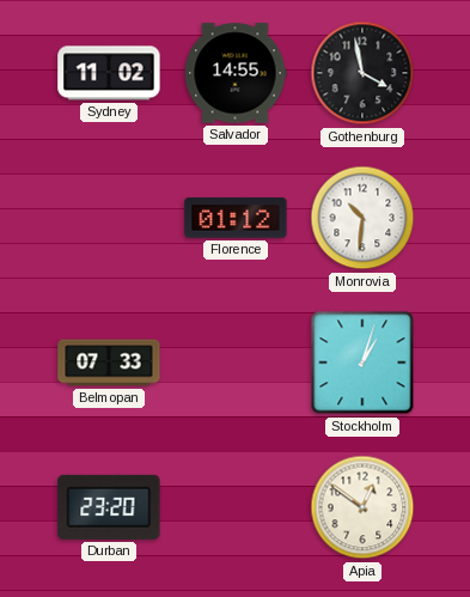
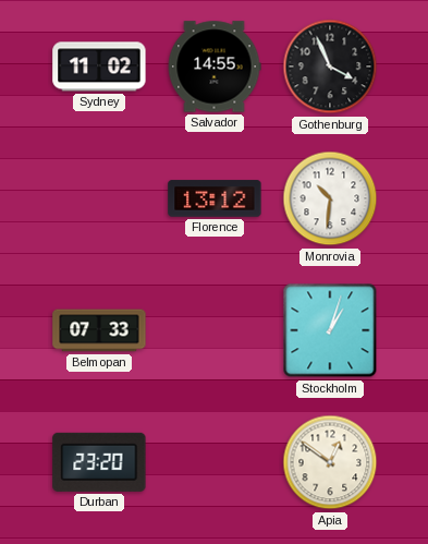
Gothenburg: 3:58 -> 3:56 (330, 67)
Florence: 01:12 -> 13:12 (215, 198)
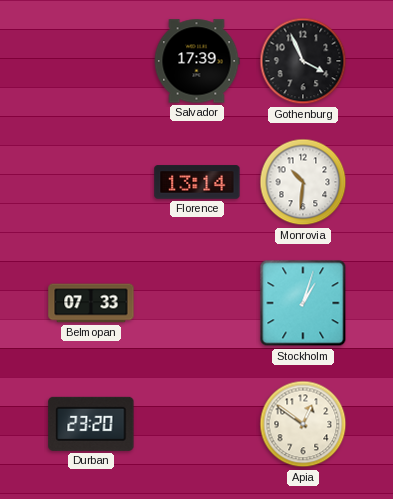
Sydney: 11:02 -> none (99, 67)
Salvador: 14:55 -> 17:39 (197, 61)
Florence: 13:12 -> 13:14 (197, 182)
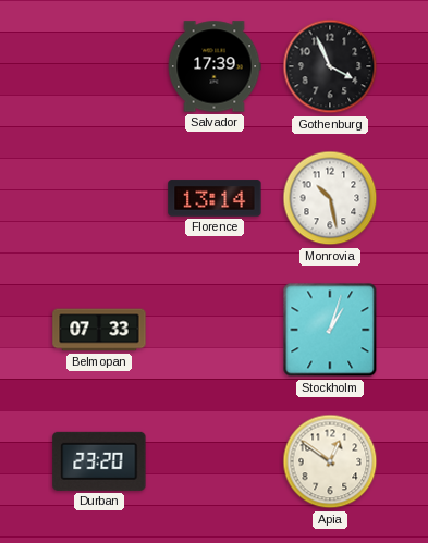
Monrovia: 10:31 -> 10:28 (330, 198)
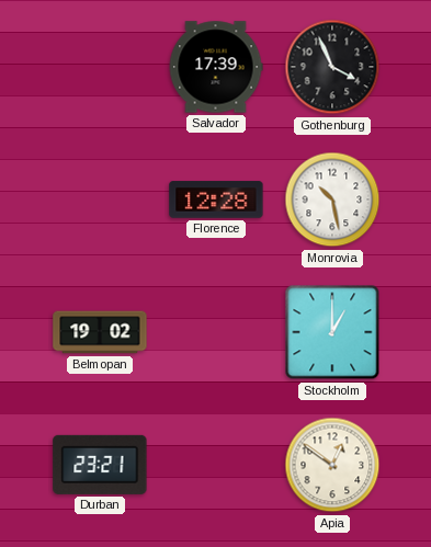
Florence: 13:14 -> 12:28 (216, 200)
Belmopan: 07:33 -> 19:02 (100, 332)
Stockholm: 1:03 -> 1:00 (332, 332)
Durban: 23:20 -> 23:21 (100, 465)
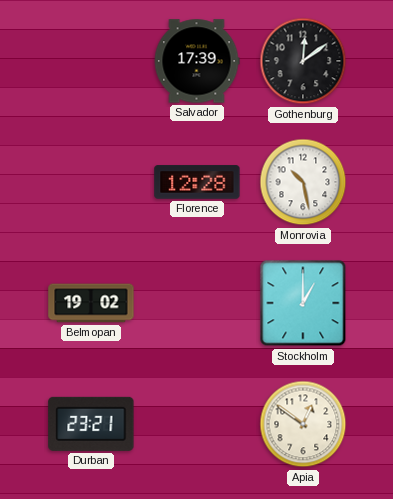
Gothenburg: 3:56 -> 12:09 (303, 61)
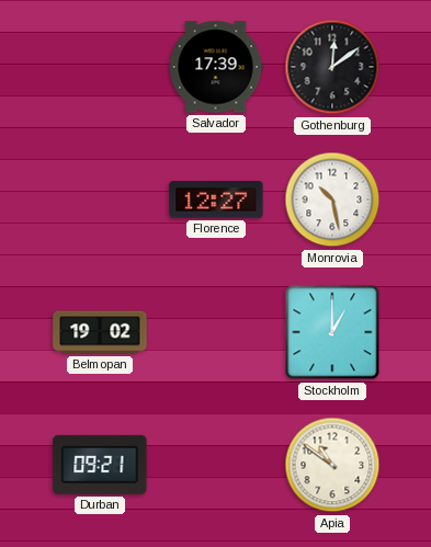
Florence: 12:28 -> 12:27 (216, 200)
Durban: 23:21 -> 09:21 (100, 465)
Apia: 12:51 -> 10:51 (332, 465)
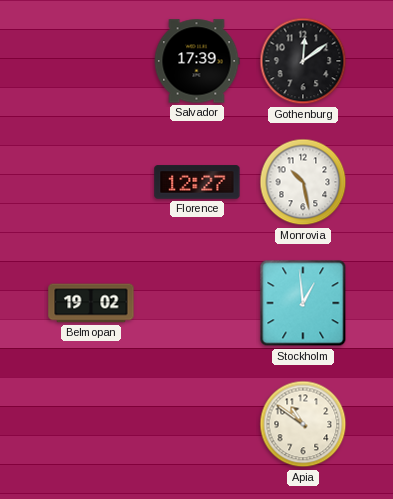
Stockholm: 1:00 -> 12:59 (303, 303)
Durban: 09:21 -> none (100, 465)
